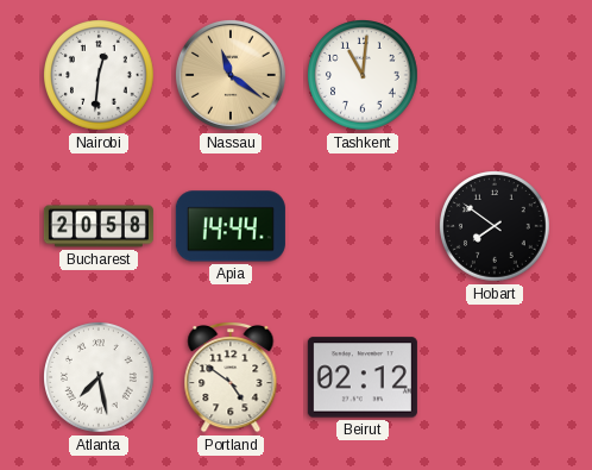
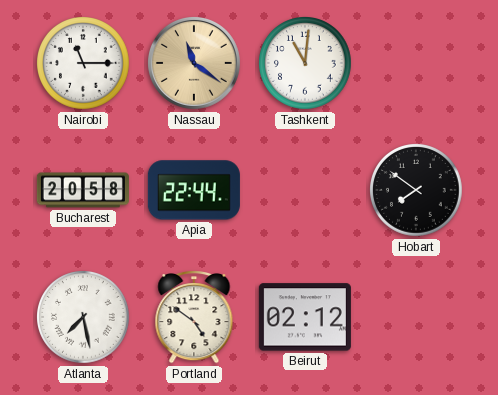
Nairobi: 12:31 -> 11:15 (84, 64)
Apia: 14:44 -> 22:44 (194, 190)
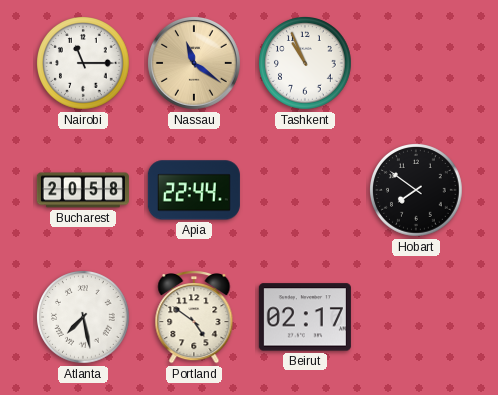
Tashkent: 11:01 -> 10:56 (306, 64)
Beirut: 02:12 -> 02:17 (305, 317)
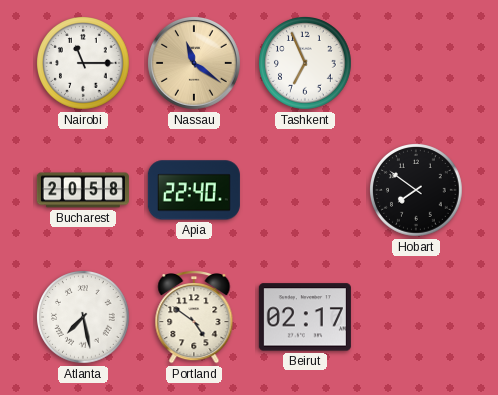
Tashkent: 10:56 -> 6:56 (306, 64)
Apia: 22:44 -> 22:40 (194, 190)
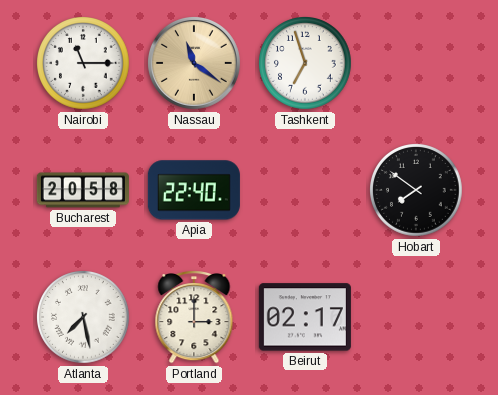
Tashkent: 6:56 -> 6:57 (306, 64)
Portland: 4:51 -> 3:00 (194, 318)
